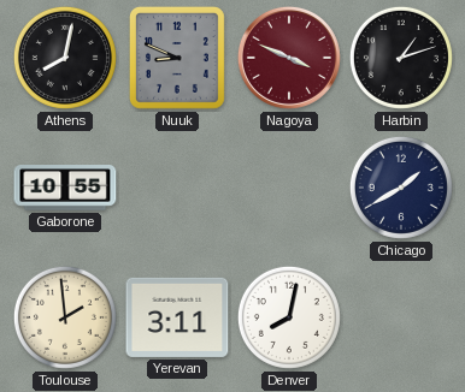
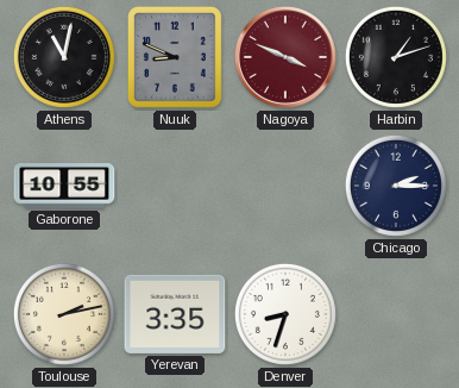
Athens: 8:02 -> 11:02 (64, 57)
Chicago: 1:40 -> 2:15 (396, 186)
Toulouse: 1:59 -> 2:13 (64, 314)
Yerevan: 3:11 -> 3:35 (175, 314)
Denver: 8:02 -> 8:33 (285, 314)
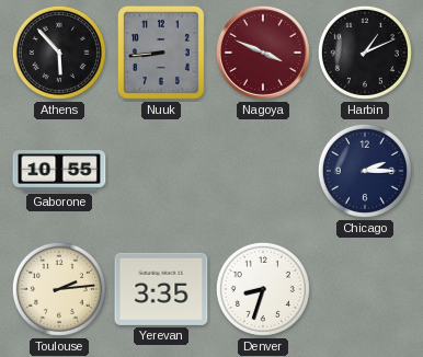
Athens: 11:02 -> 5:53 (59, 53)
Nuuk: 8:49 -> 8:44 (161, 53)
Harbin: 1:12 -> 1:11 (365, 53)
Toulouse: 2:13 -> 2:14 (59, 289)
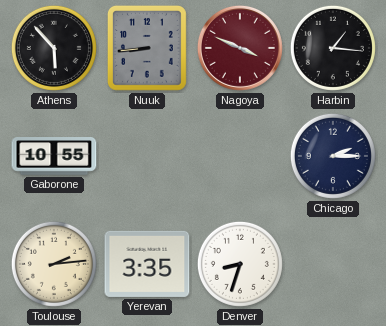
Harbin: 1:11 -> 1:16 (333, 48)
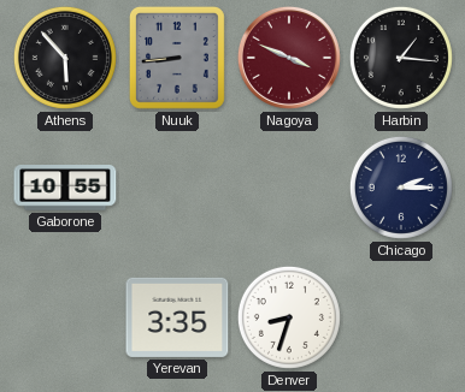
Toulouse: 2:14 -> none (54, 264)
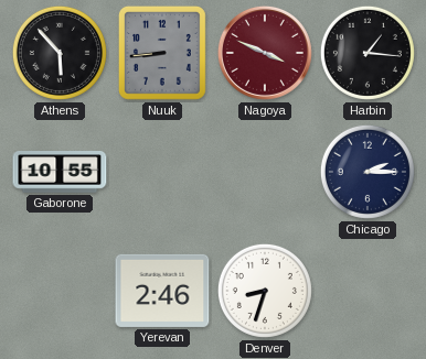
Yerevan: 3:35 -> 2:46 (162, 291)
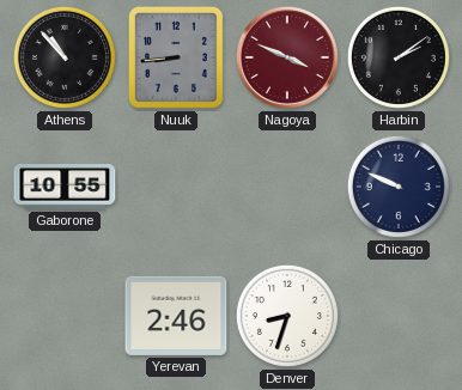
Athens: 5:53 -> 10:53 (65, 57)
Harbin: 1:16 -> 2:09 (399, 57)
Chicago: 2:15 -> 9:49 (399, 187)
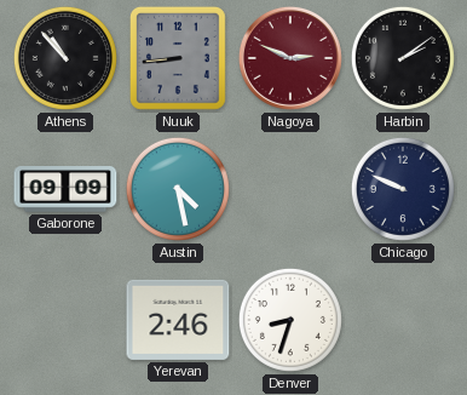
Nagoya: 3:49 -> 2:49 (290, 58)
Gaborone: 10:55 -> 09:09 (65, 190)
Austin: none -> 4:28 (178, 189)
